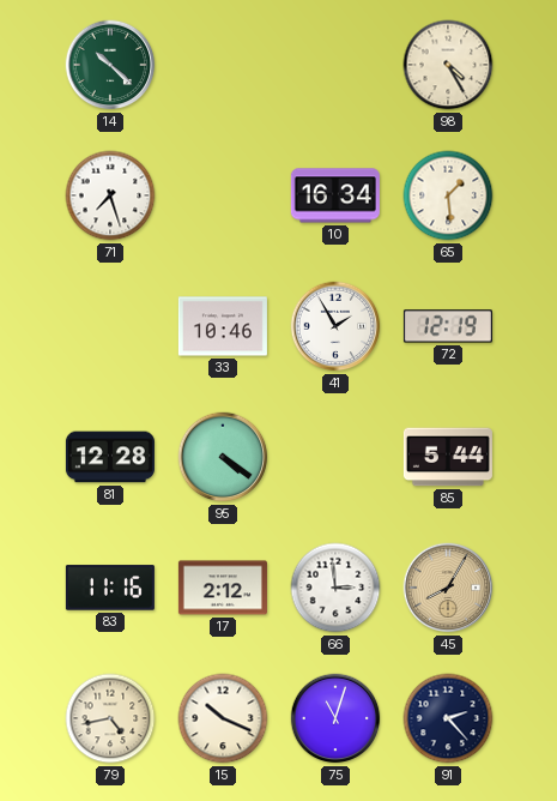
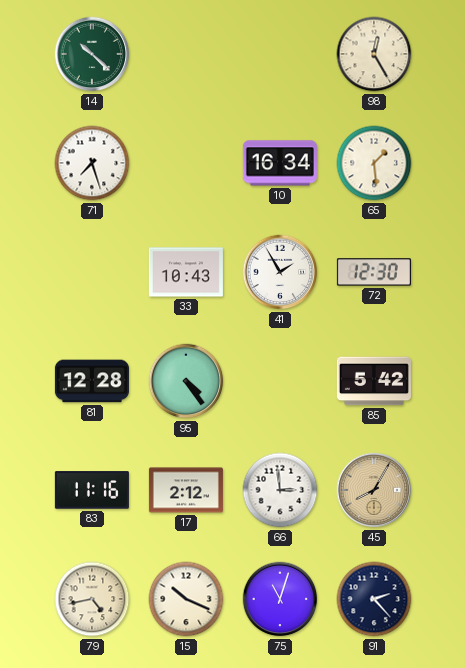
98: 4:25 -> 12:25 (374, 54)
33: 10:46 -> 10:43 (186, 272)
72: 12:19 -> 12:30 (374, 272)
95: 4:21 -> 4:24 (186, 381)
85: 5:44 -> 5:42 (374, 381)
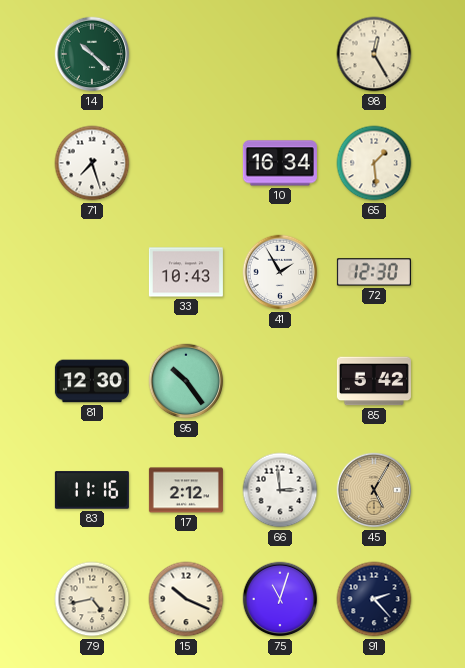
81: 12:28 -> 12:30 (92, 381)
95: 4:24 -> 10:24 (186, 381)
45: 8:05 -> 5:05 (374, 490)
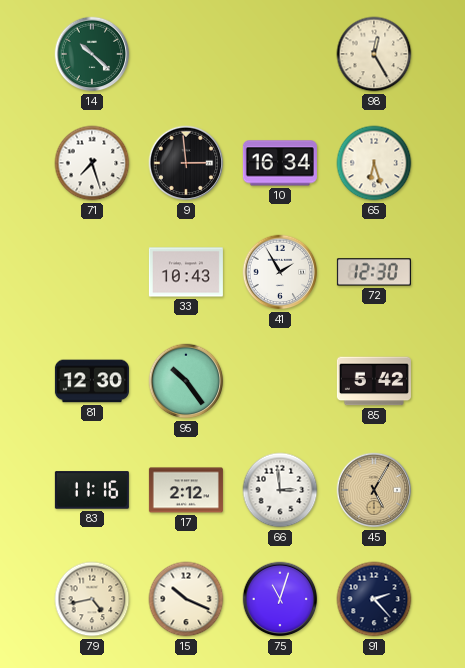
9: none -> 2:59 (186, 163)
65: 1:29 -> 6:27 (374, 163)
